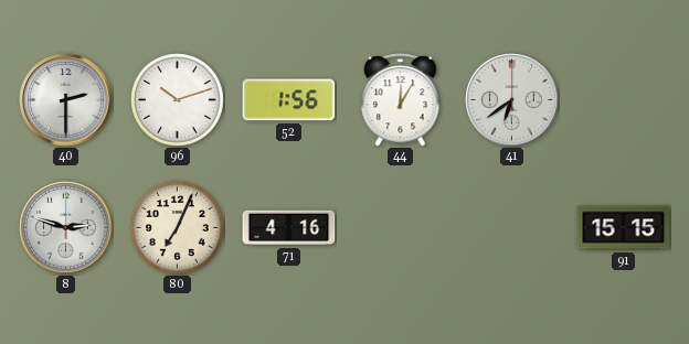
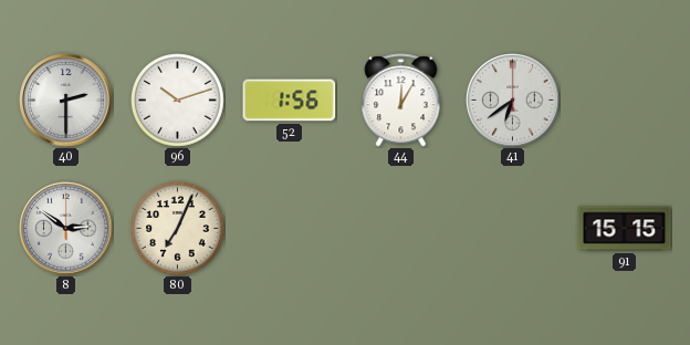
8: 2:48 -> 2:51 (66, 229)
71: 4:16 -> none (289, 228)
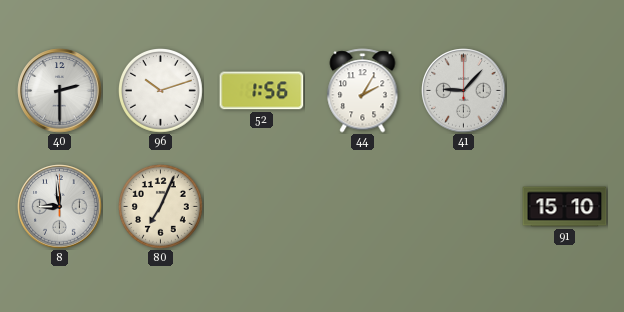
44: 12:05 -> 2:05 (363, 91)
41: 6:39 -> 9:07 (464, 91)
8: 2:51 -> 8:59 (60, 207)
91: 15:15 -> 15:10 (565, 207)
